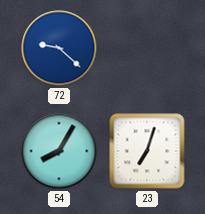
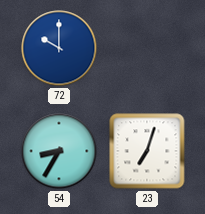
72: 9:22 -> 10:00 (59, 48)
54: 8:05 -> 8:35 (59, 151)
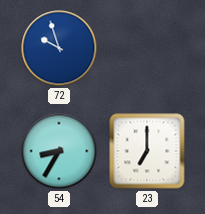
72: 10:00 -> 9:57 (59, 48)
23: 7:03 -> 7:00 (147, 151)
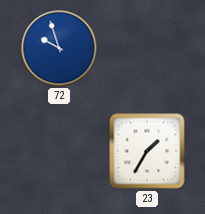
54: 8:35 -> none (59, 151)
23: 7:00 -> 1:35 (147, 151)
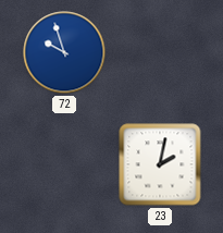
23: 1:35 -> 2:02 (160, 164)
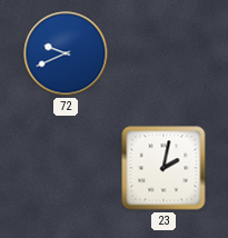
72: 9:57 -> 9:41 (66, 53)
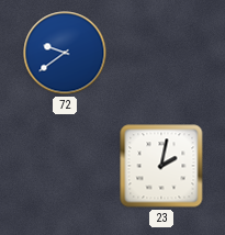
72: 9:41 -> 9:39 (65, 53)
